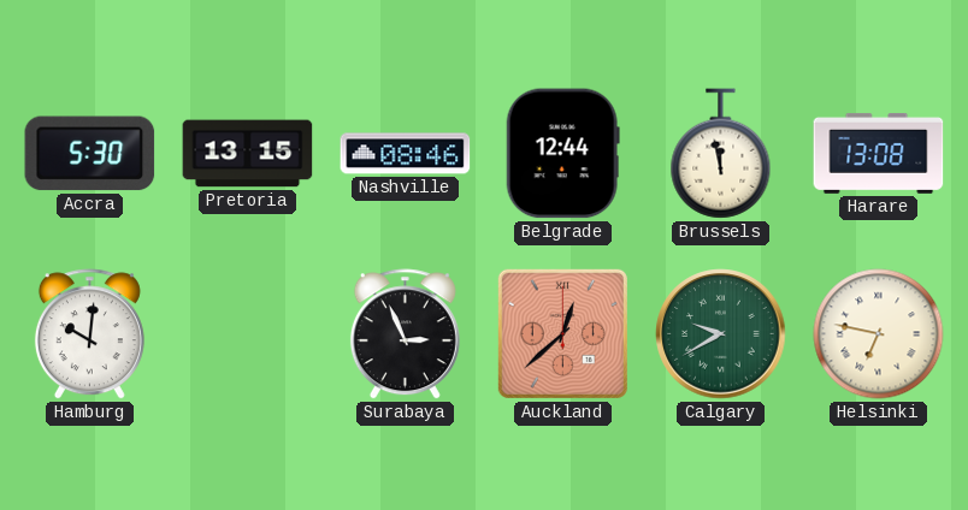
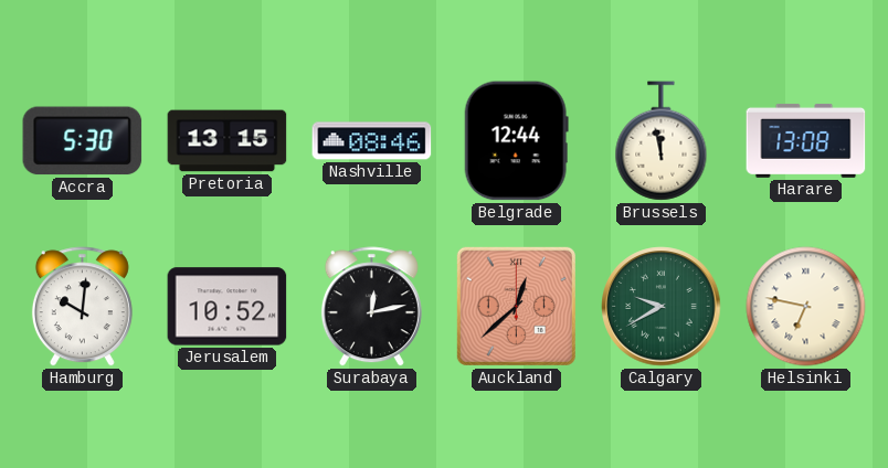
Jerusalem: none -> 10:52 (228, 307)
Surabaya: 2:56 -> 12:13 (371, 307)
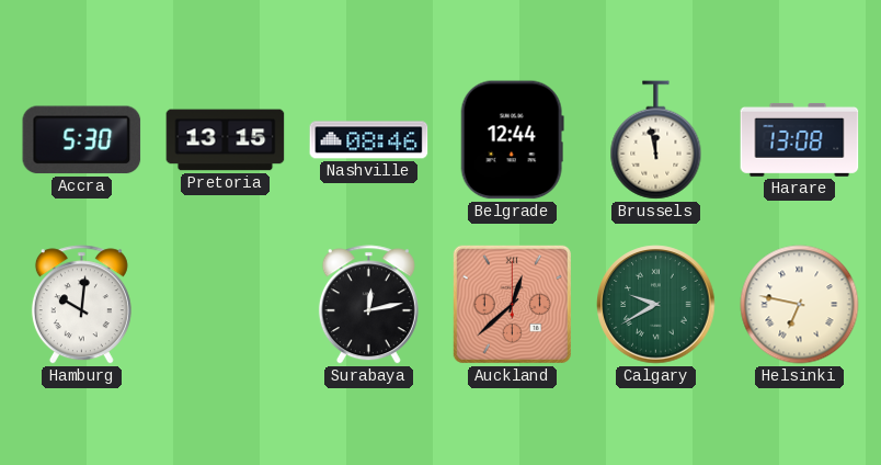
Jerusalem: 10:52 -> none (228, 307)
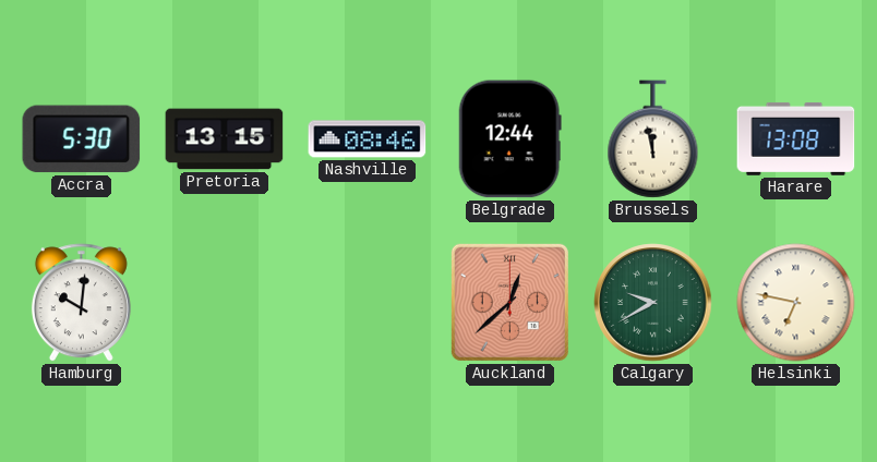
Surabaya: 12:13 -> none (368, 305)
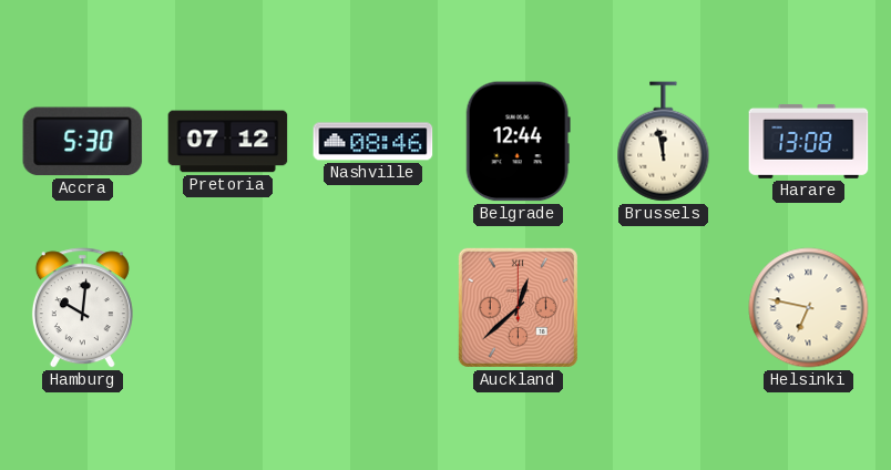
Pretoria: 13:15 -> 07:12 (228, 142)
Calgary: 9:40 -> none (653, 303)
